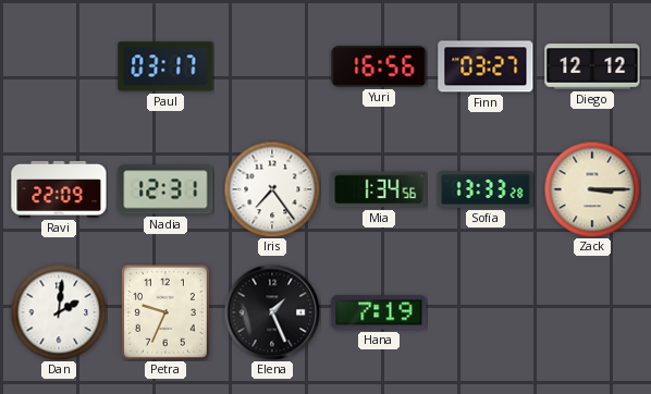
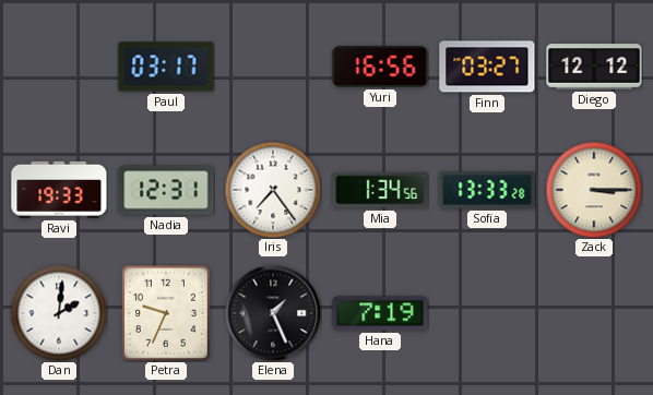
Ravi: 22:09 -> 19:33 (59, 190)
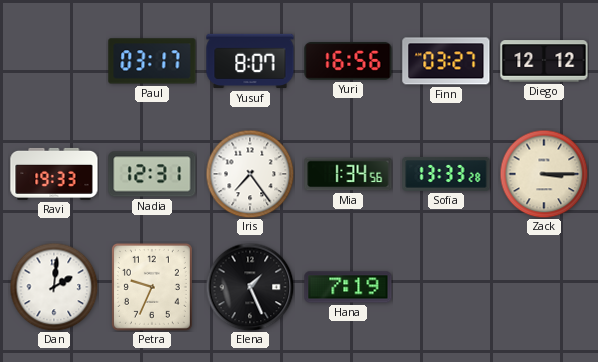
Yusuf: none -> 8:07 (250, 61)
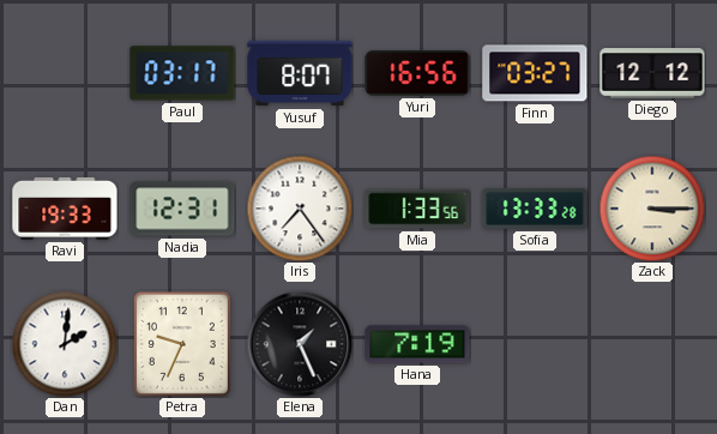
Mia: 1:34 -> 1:33 (417, 209)
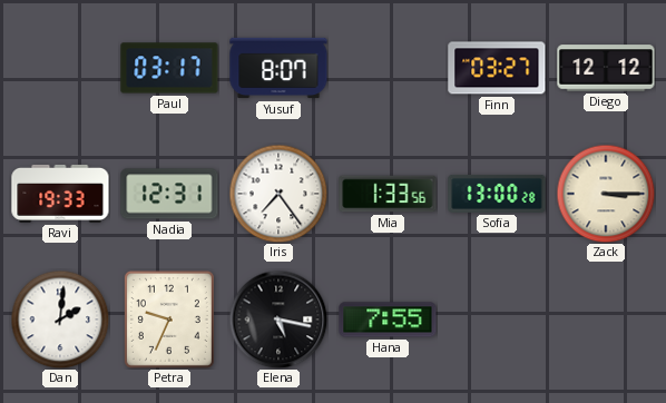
Yuri: 16:56 -> none (417, 74)
Sofia: 13:33 -> 13:00 (497, 194)
Elena: 1:26 -> 5:17 (278, 320)
Hana: 7:19 -> 7:55 (388, 320)
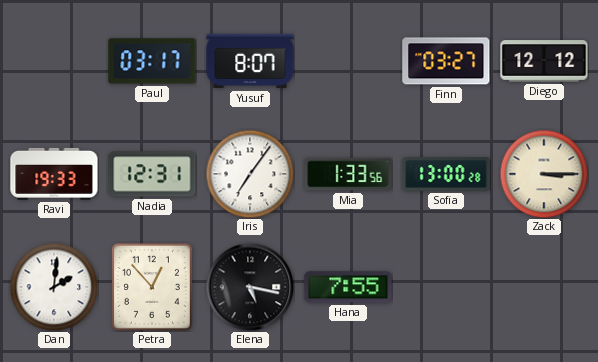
Iris: 7:24 -> 7:06 (250, 174)
Petra: 9:34 -> 12:53 (152, 287)
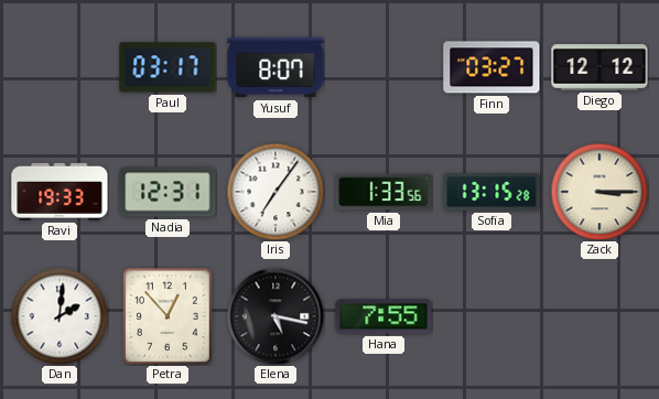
Sofia: 13:00 -> 13:15 (491, 192)
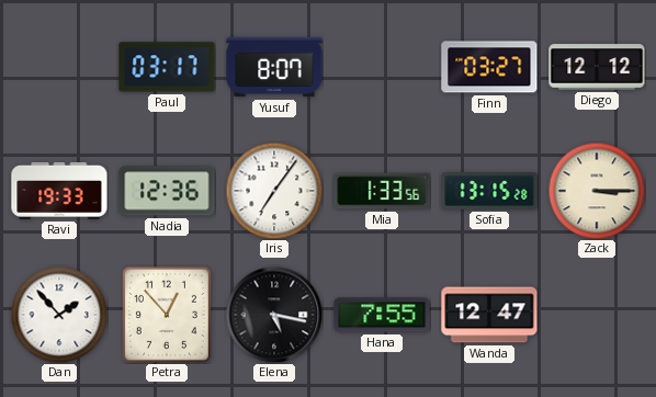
Nadia: 12:31 -> 12:36 (167, 191)
Dan: 2:01 -> 1:53 (59, 315)
Wanda: none -> 12:47 (489, 315)
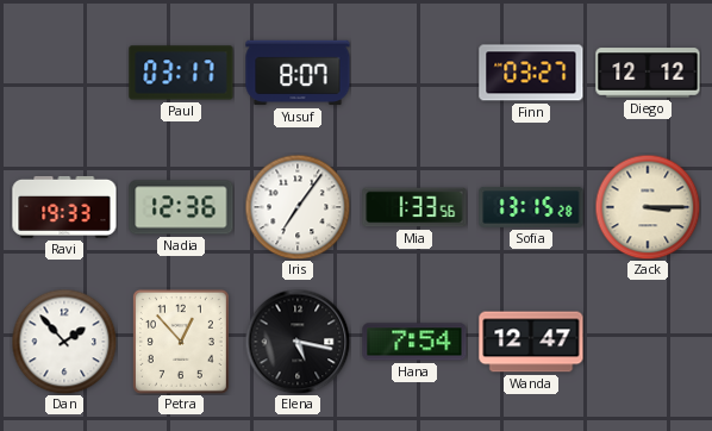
Hana: 7:55 -> 7:54 (414, 342)
